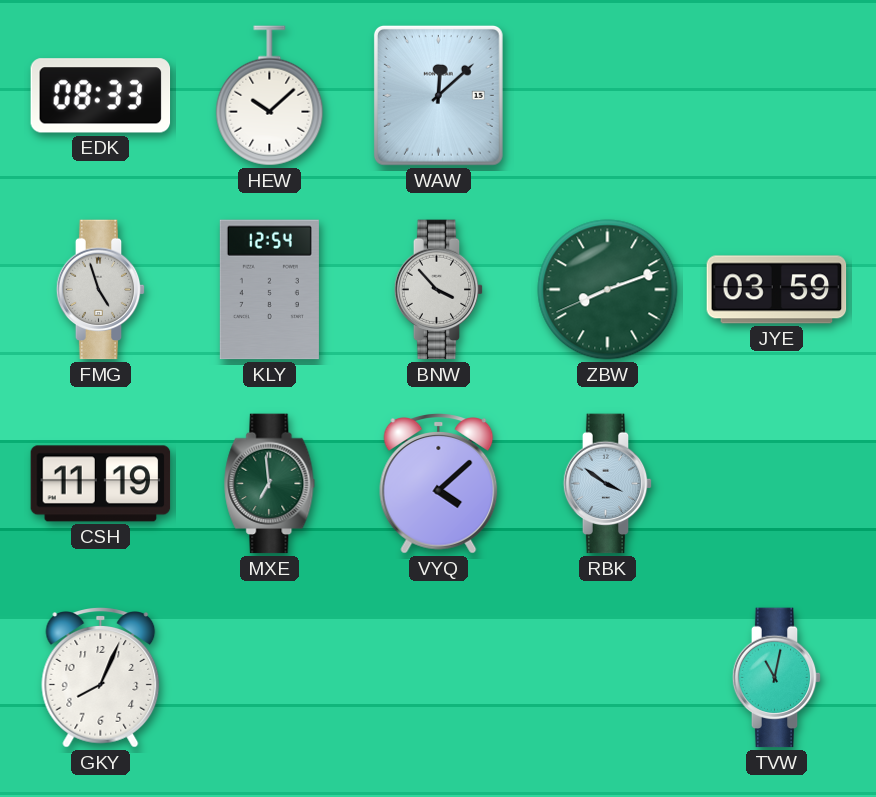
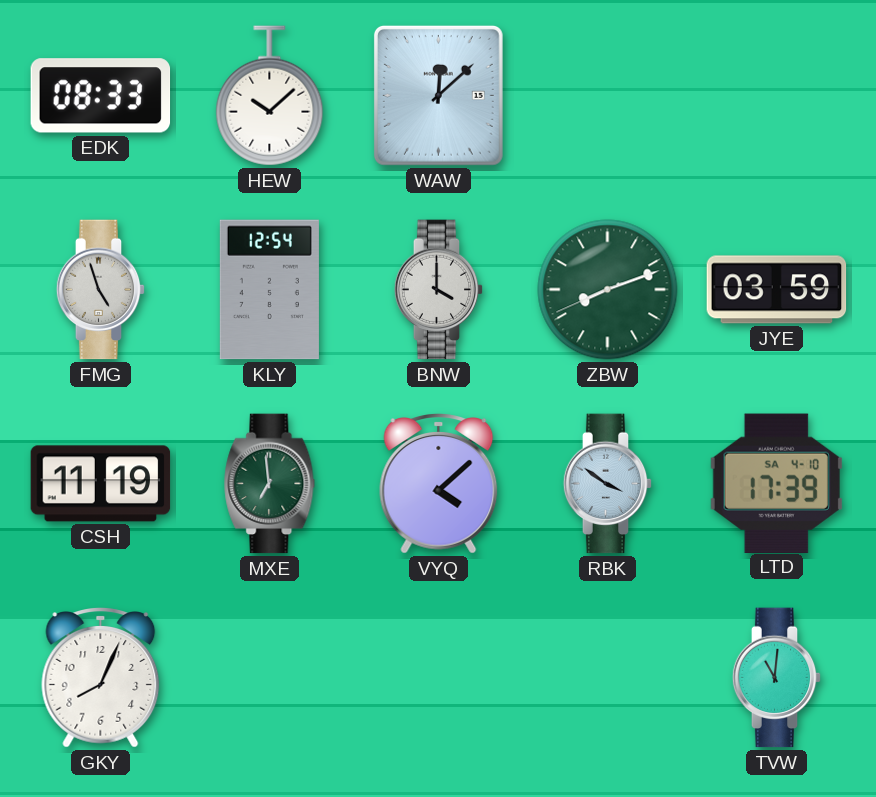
BNW: 3:53 -> 4:00 (439, 290)
LTD: none -> 17:39 (776, 483)
TVW: 11:02 -> 11:01 (777, 678)
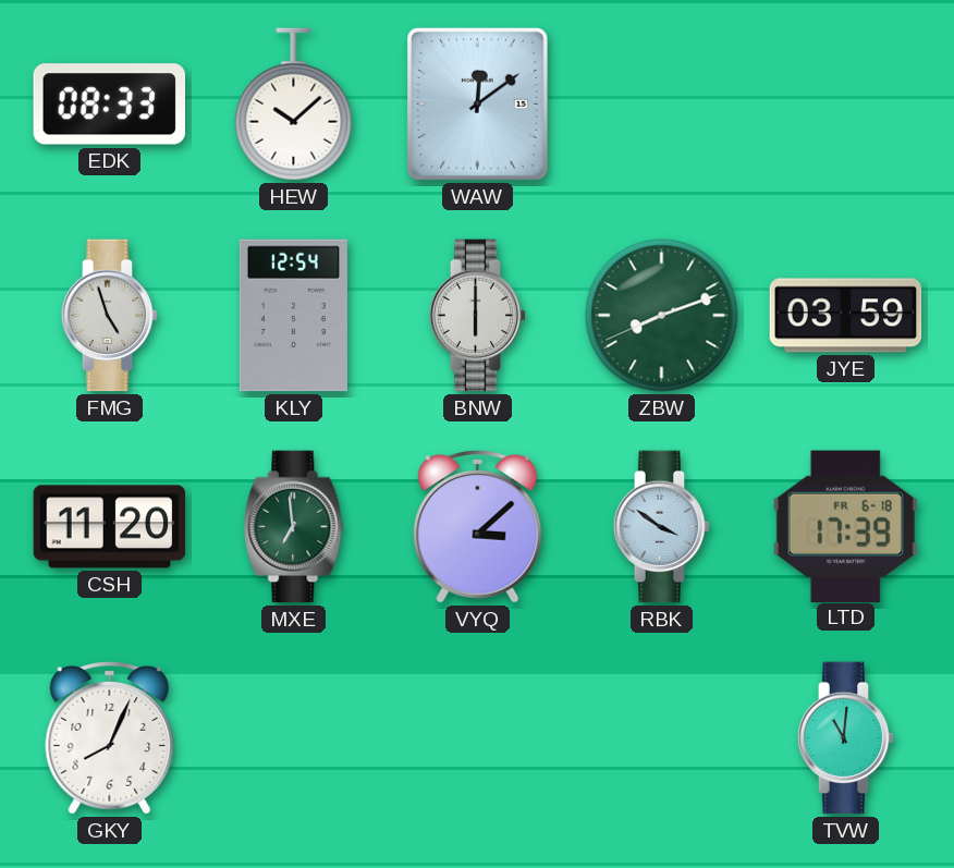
WAW: 12:08 -> 12:09 (477, 103)
BNW: 4:00 -> 6:00 (478, 316)
CSH: 11:19 -> 11:20 (110, 527)
VYQ: 4:08 -> 3:08 (478, 527)
LTD date: SA 4-10 -> FR 6-18 (845, 526)
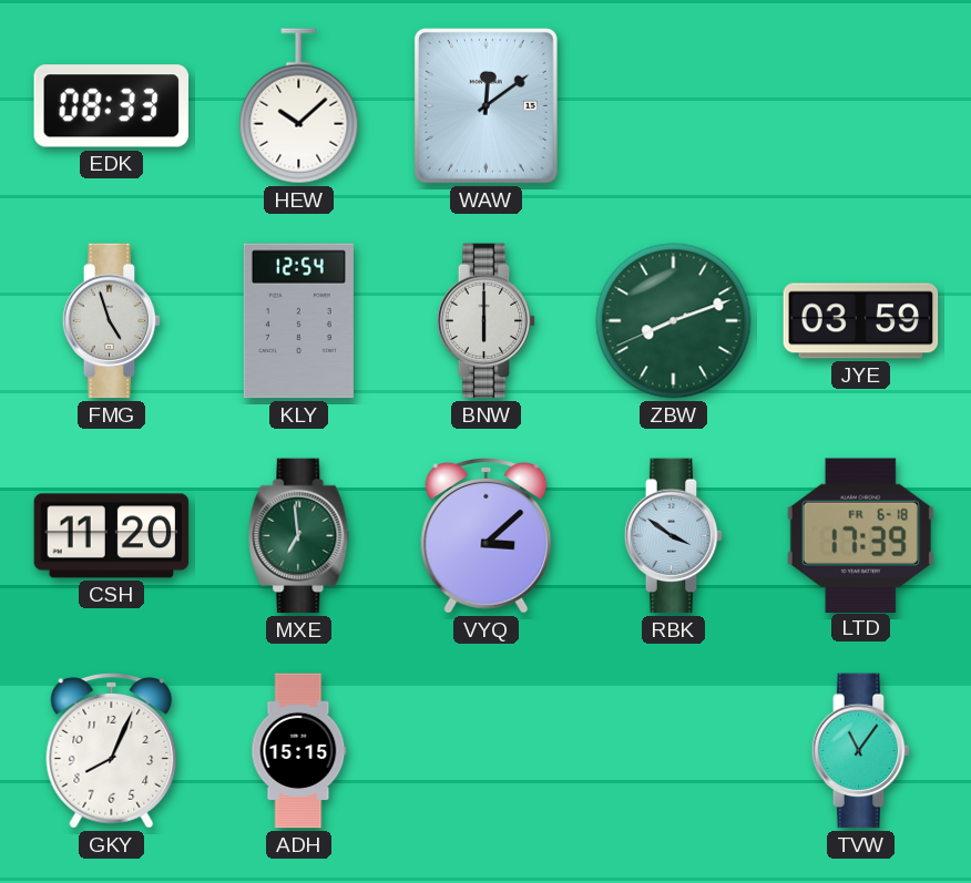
ADH: none -> 15:15 (299, 751)
TVW: 11:01 -> 11:06 (861, 751)
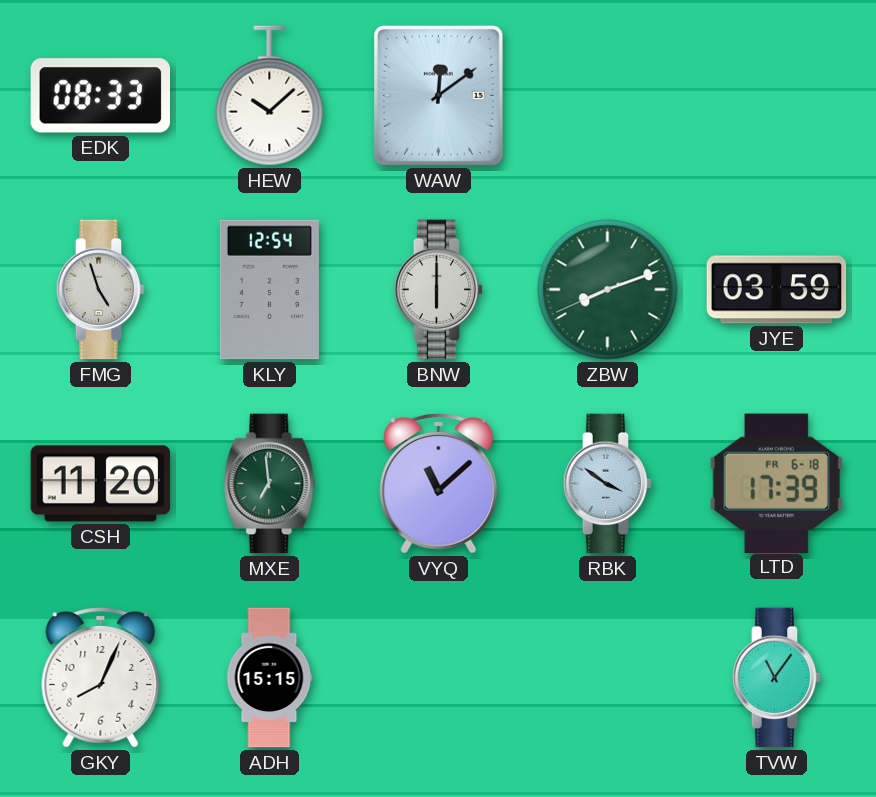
VYQ: 3:08 -> 11:08 (439, 484)
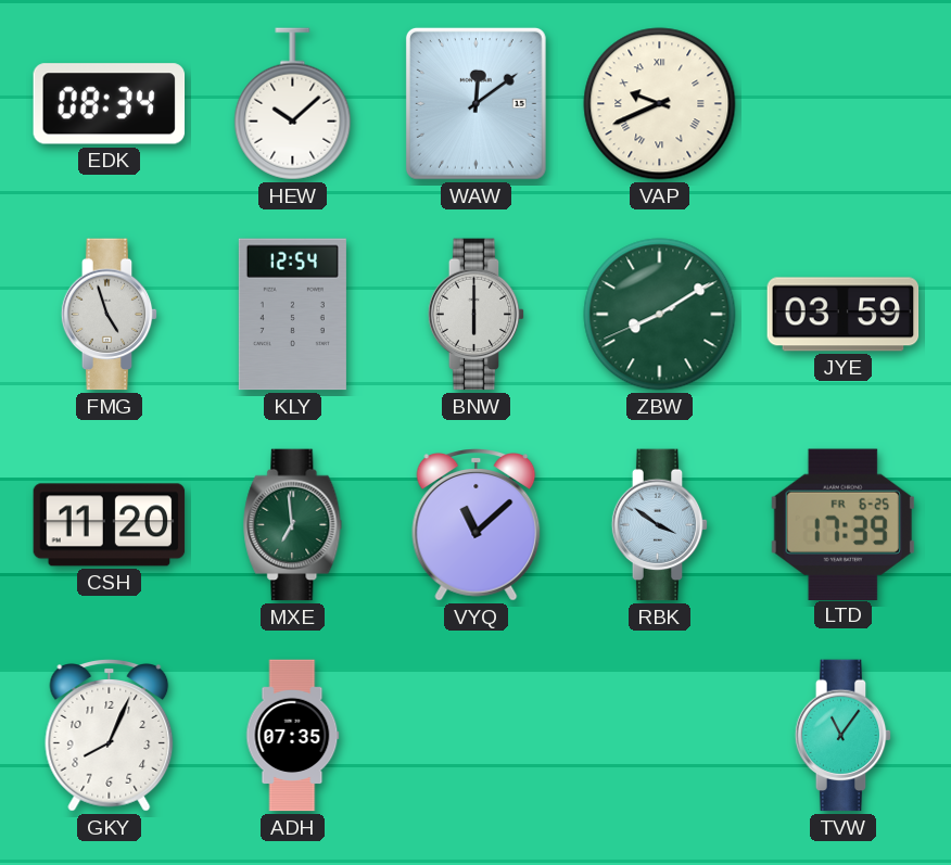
EDK: 08:33 -> 08:34 (110, 104)
VAP: none -> 9:41 (660, 104)
ZBW: 8:11 -> 8:09 (660, 315)
LTD date: FR 6-18 -> FR 6-25 (842, 524)
ADH: 15:15 -> 07:35 (293, 736)
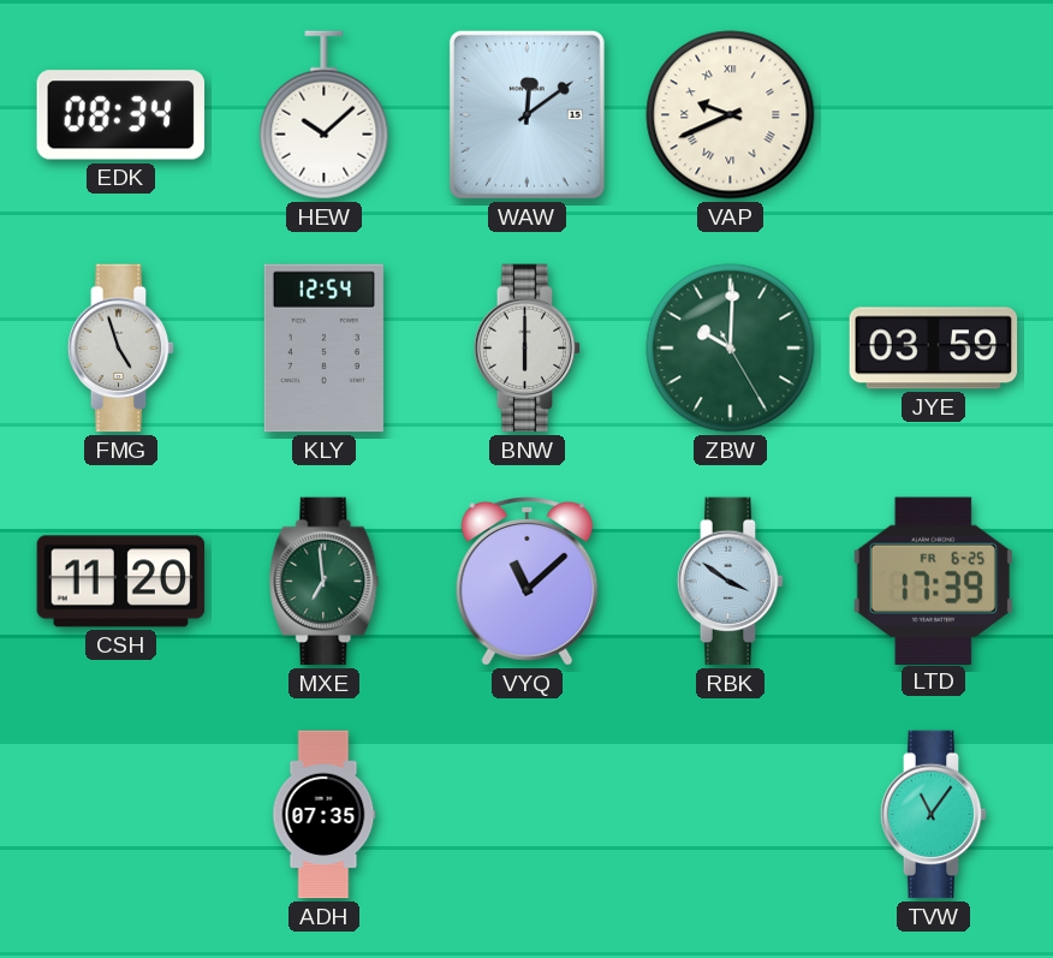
ZBW: 8:09 -> 10:00 (731, 349)
GKY: 8:04 -> none (110, 736)
